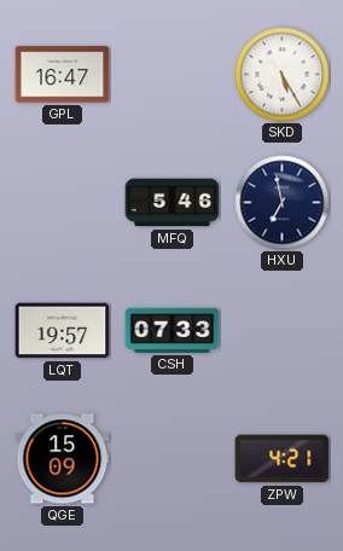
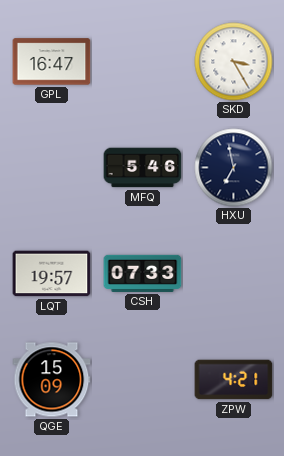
SKD: 5:25 -> 3:25 (234, 62)
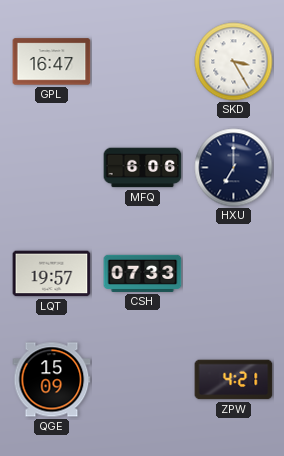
MFQ: 5:46 -> 6:06 (143, 168)
HXU: 6:58 -> 7:00 (234, 168)
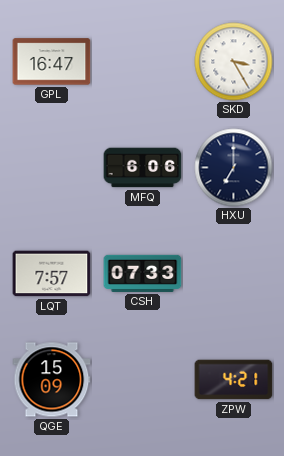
LQT: 19:57 -> 7:57 (52, 274)
